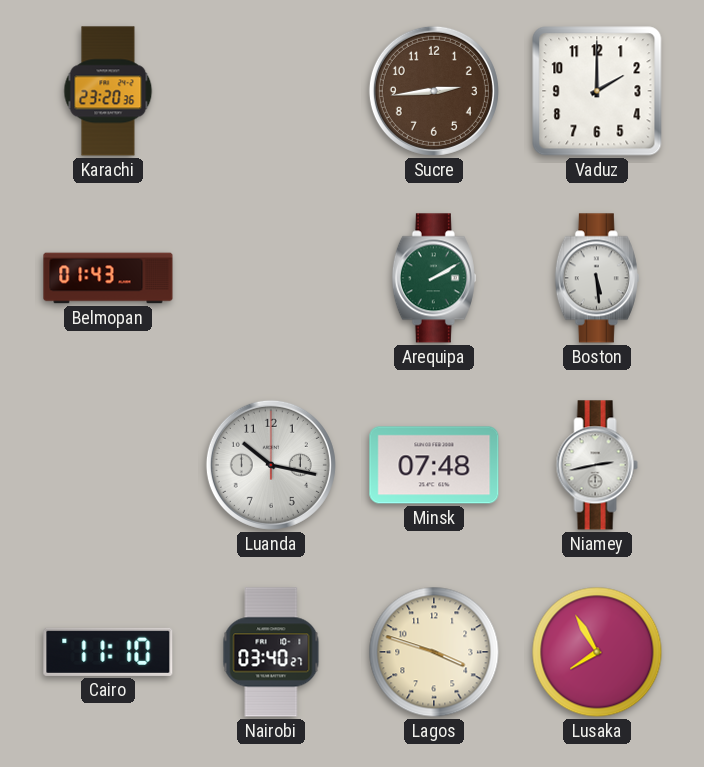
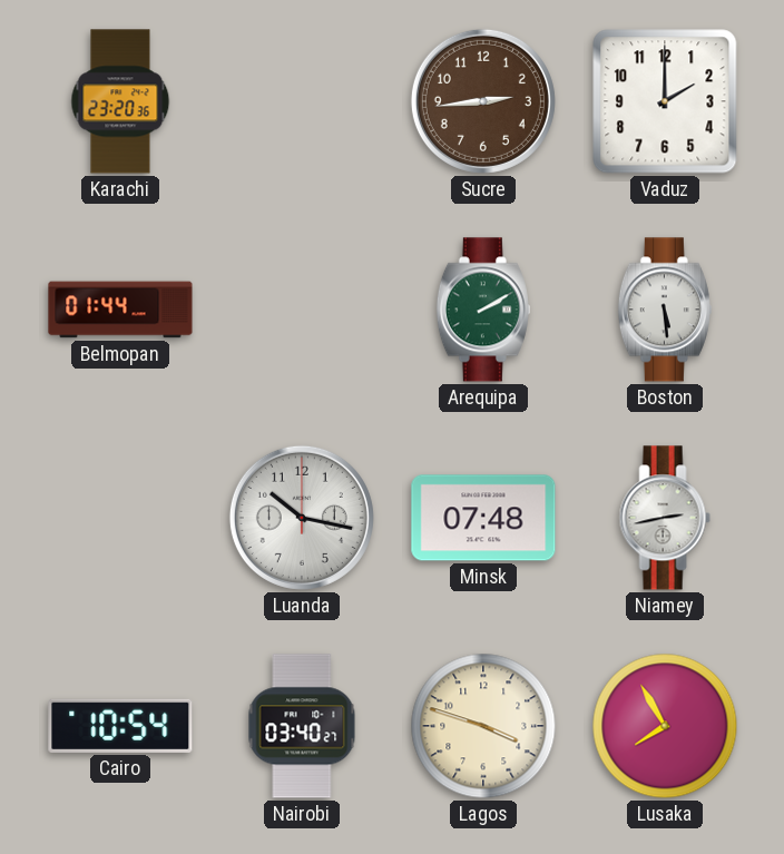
Belmopan: 01:43 -> 01:44 (120, 310)
Cairo: 11:10 -> 10:54 (120, 726)
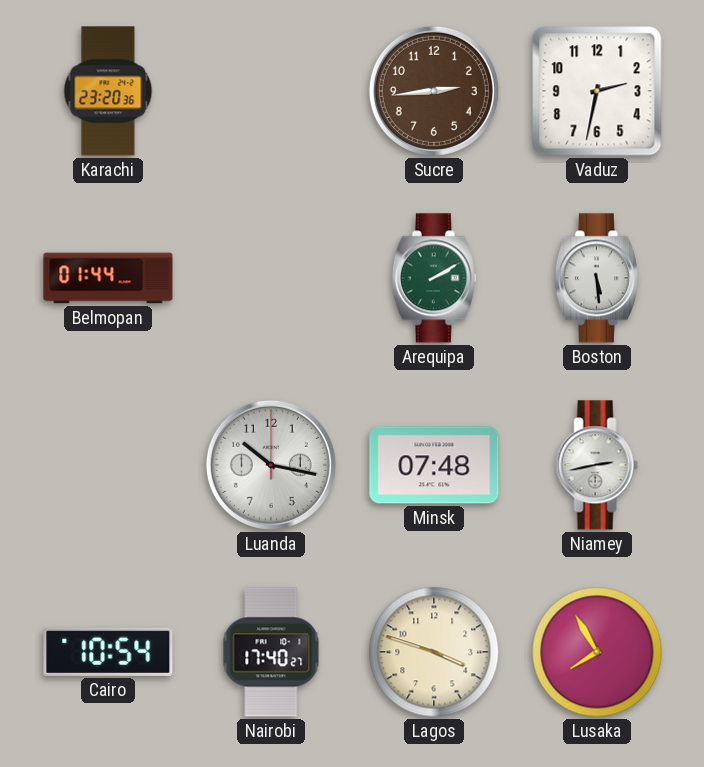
Vaduz: 2:00 -> 2:32 (597, 91)
Nairobi: 03:40 -> 17:40 (271, 652)
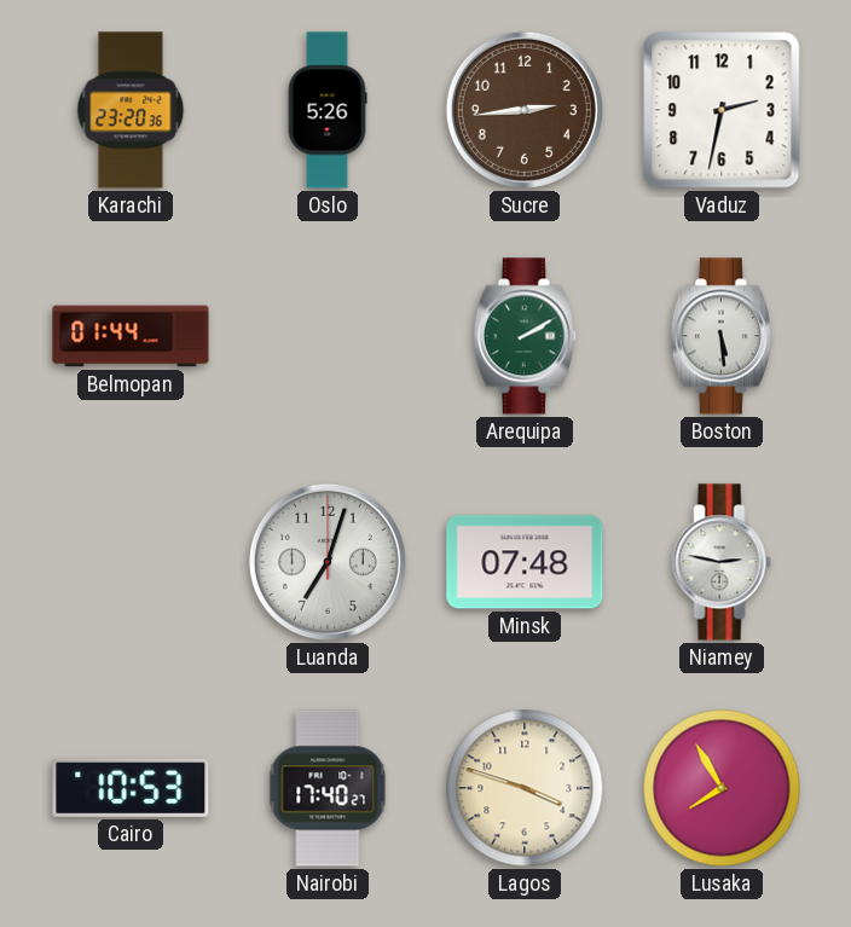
Oslo: none -> 5:26 (328, 110)
Luanda: 10:17 -> 7:03 (328, 562)
Niamey: 2:43 -> 2:47 (722, 562)
Cairo: 10:54 -> 10:53 (131, 788)
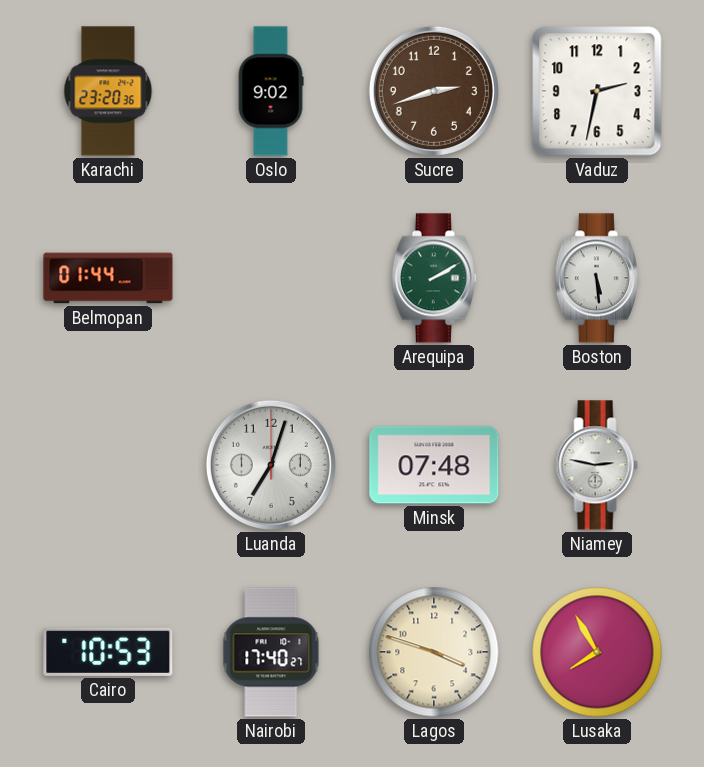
Oslo: 5:26 -> 9:02 (271, 91)
Sucre: 2:44 -> 2:42 (434, 91)
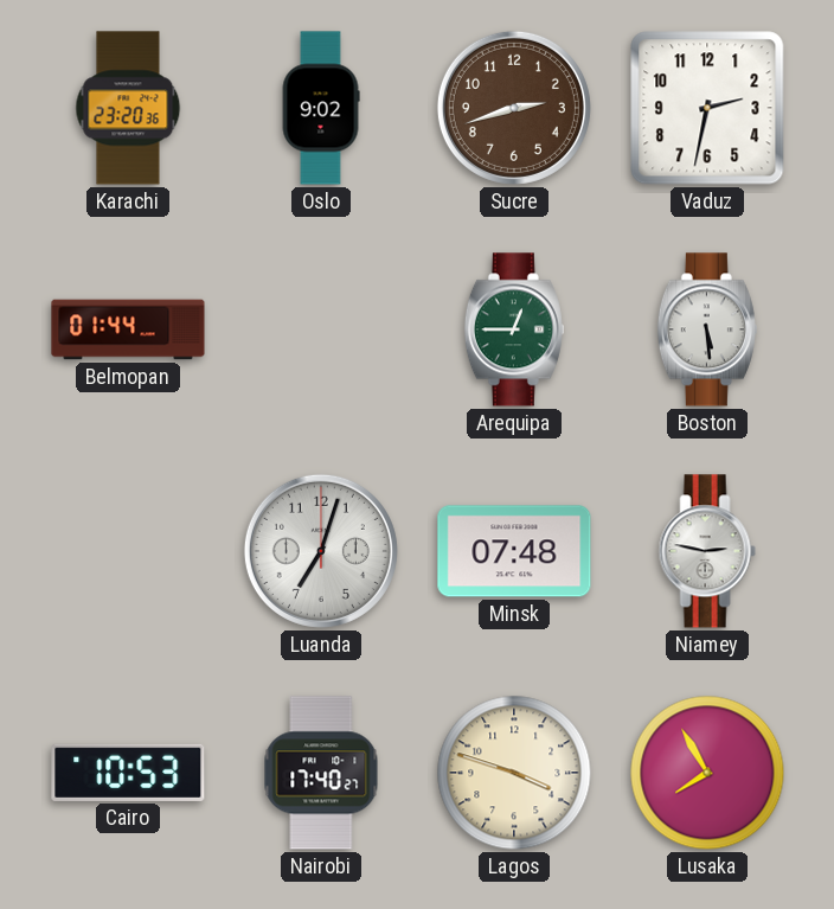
Arequipa: 2:10 -> 12:45 (514, 329)
